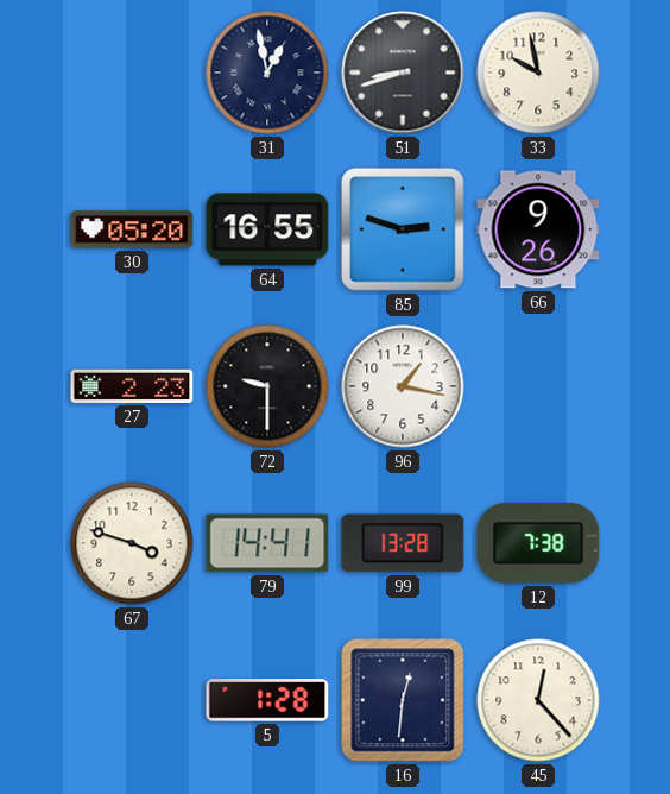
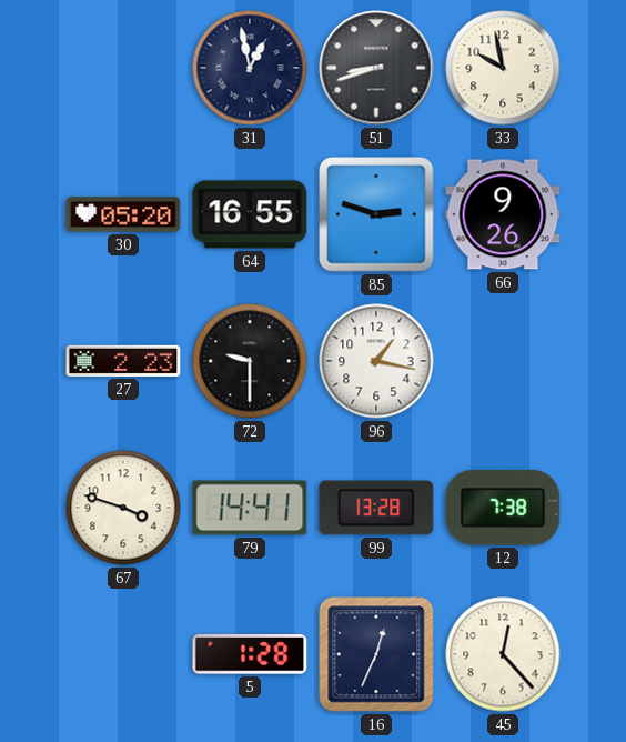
16: 12:31 -> 12:34 (376, 654)
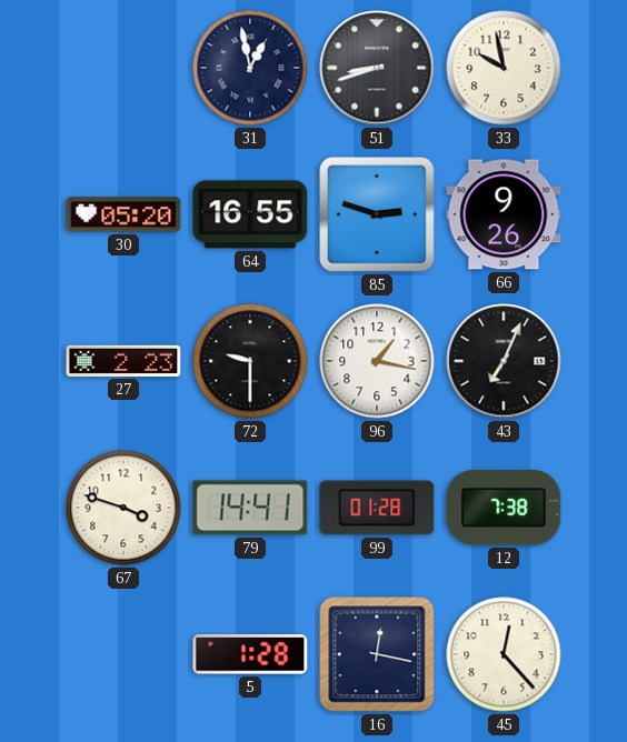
43: none -> 7:04 (504, 361)
99: 13:28 -> 01:28 (377, 508)
16: 12:34 -> 12:17 (377, 654)
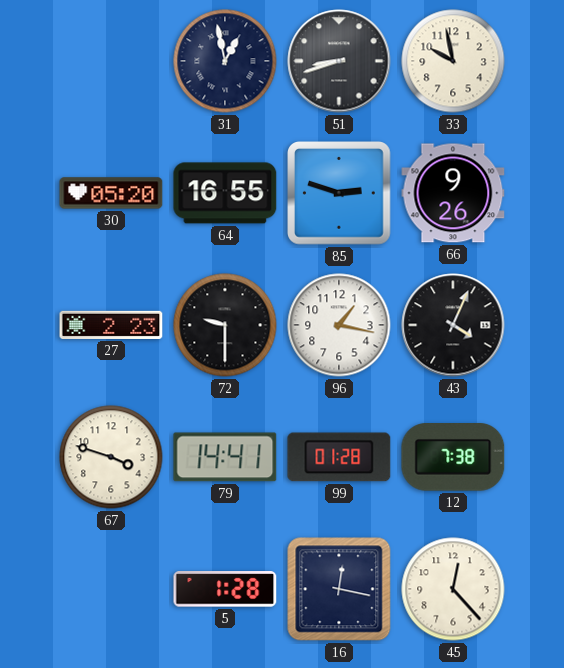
43: 7:04 -> 4:04 (453, 325)
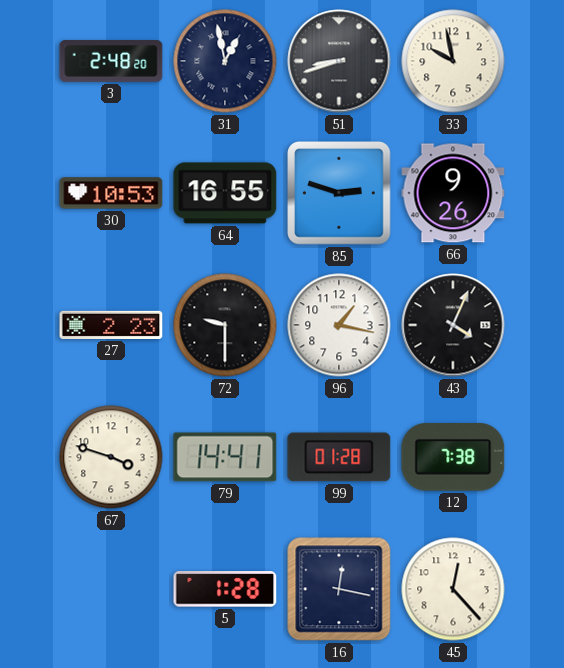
3: none -> 2:48 (111, 61)
30: 05:20 -> 10:53 (111, 193)
